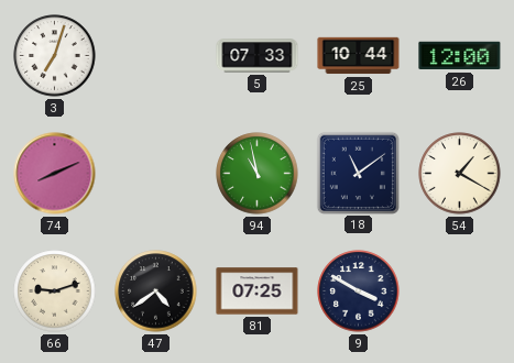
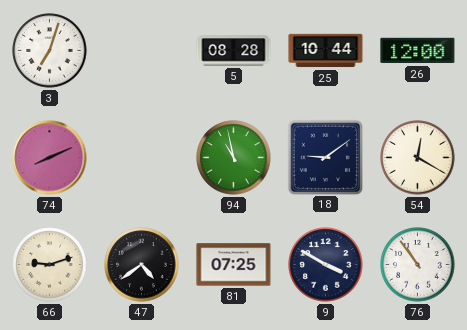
5: 07:33 -> 08:28 (234, 51)
18: 11:09 -> 9:09 (325, 157)
54: 1:20 -> 12:20 (418, 158)
76: none -> 10:54 (418, 265)
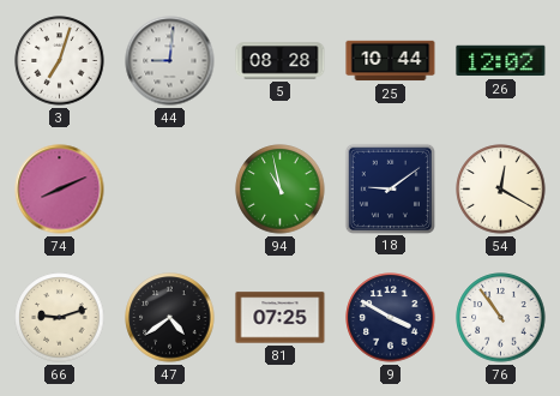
44: none -> 9:01 (170, 61)
26: 12:00 -> 12:02 (501, 61)
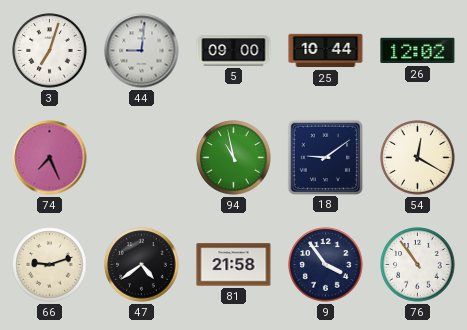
5: 08:28 -> 09:00 (234, 51)
74: 8:11 -> 7:26 (50, 158)
81: 07:25 -> 21:58 (234, 265)
9: 3:50 -> 3:54 (326, 265)
